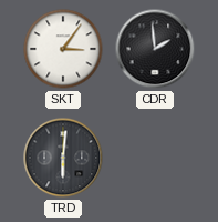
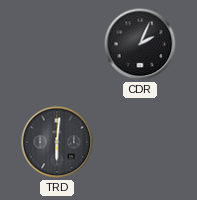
SKT: 3:06 -> none (63, 49)
CDR: 1:59 -> 2:04 (140, 44)
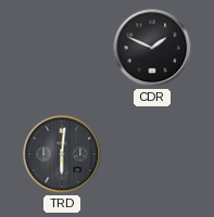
CDR: 2:04 -> 1:49 (152, 48)
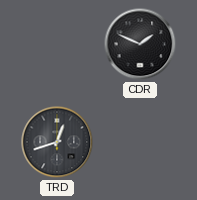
TRD: 6:01 -> 12:42 (57, 142)
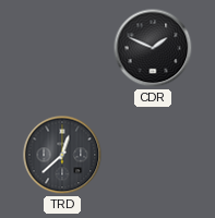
TRD: 12:42 -> 12:38 (62, 155)
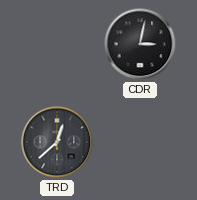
CDR: 1:49 -> 3:02 (140, 44)
